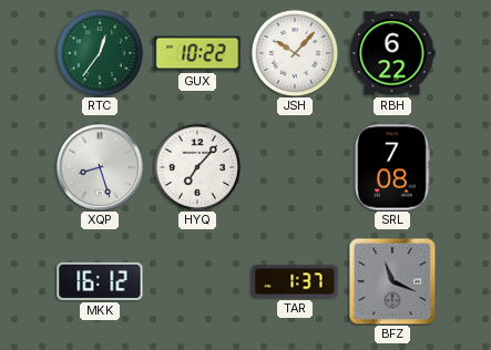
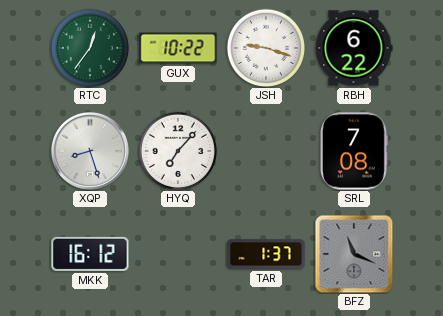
JSH: 10:07 -> 9:18 (265, 47)
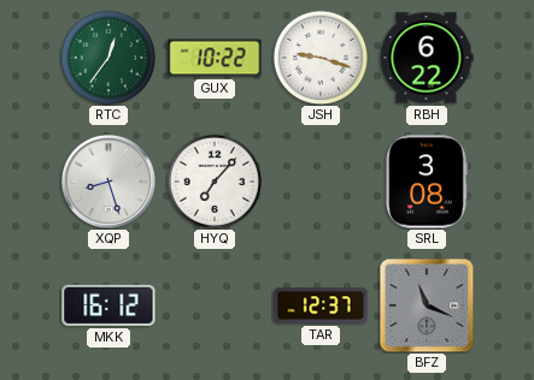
SRL: 7:08 -> 3:08 (427, 182)
TAR: 1:37 -> 12:37 (321, 305)
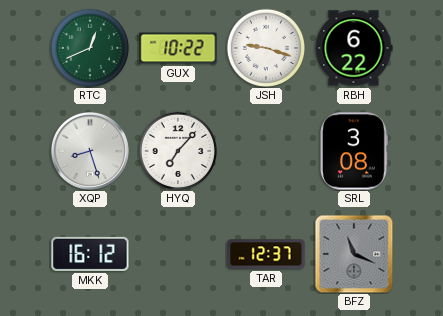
RTC: 12:36 -> 12:41 (89, 47)
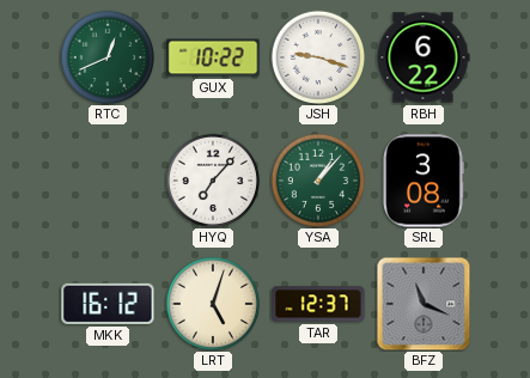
XQP: 8:27 -> none (90, 151)
YSA: none -> 1:07 (317, 179)
LRT: none -> 5:03 (212, 303)
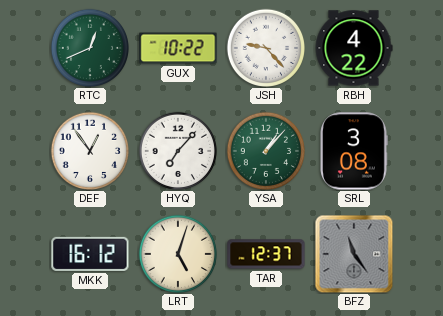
JSH: 9:18 -> 9:23 (265, 47)
RBH: 6:22 -> 4:22 (354, 48)
DEF: none -> 12:54 (89, 150)
BFZ: 11:19 -> 11:24 (354, 254)
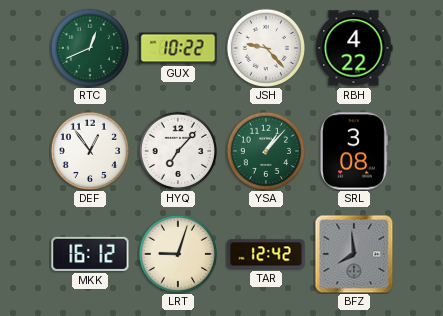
LRT: 5:03 -> 9:03 (177, 253)
TAR: 12:37 -> 12:42 (266, 254)
BFZ: 11:24 -> 7:59 (354, 254)
